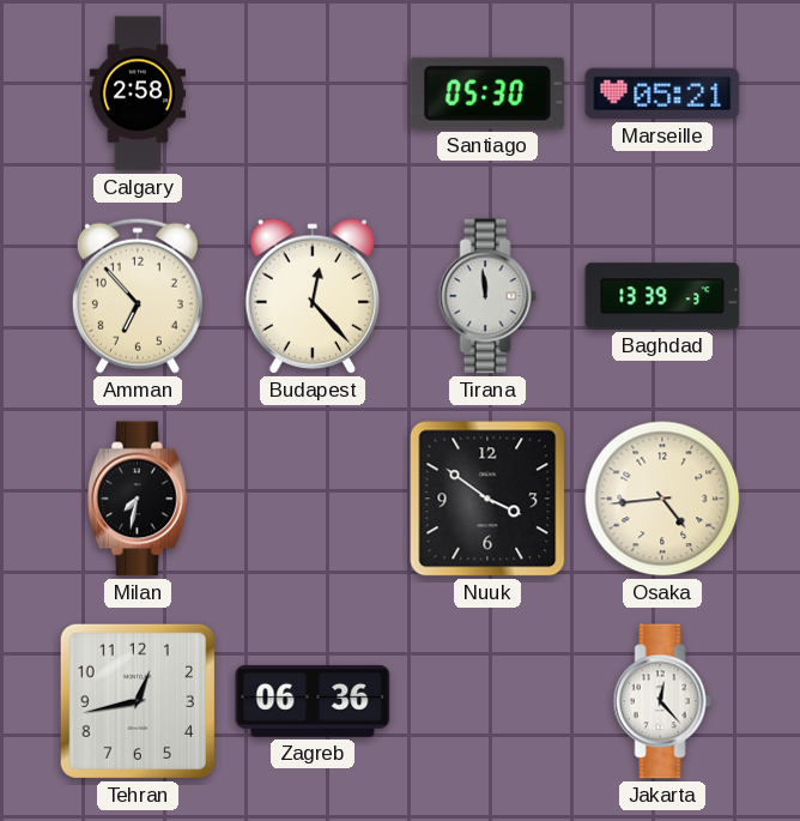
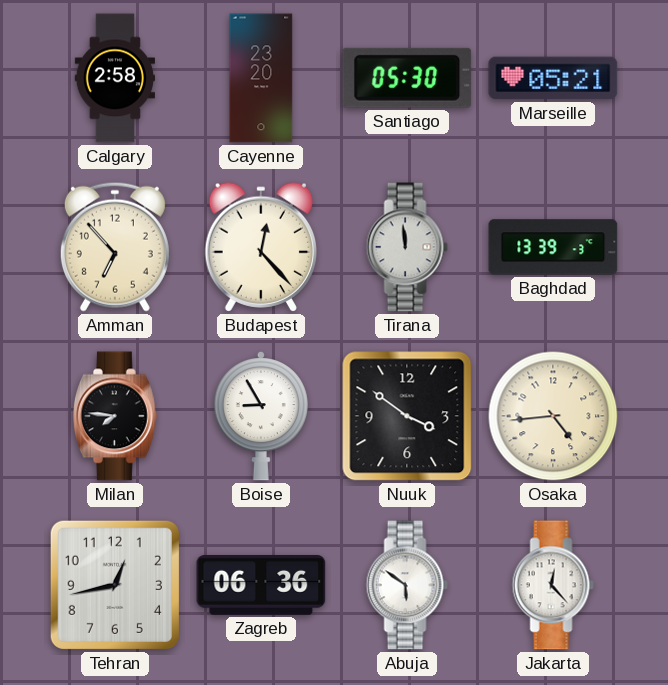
Cayenne: none -> 23:20 (261, 78)
Milan: 7:32 -> 7:46 (115, 416)
Boise: none -> 8:55 (261, 417)
Abuja: none -> 5:51 (407, 585)
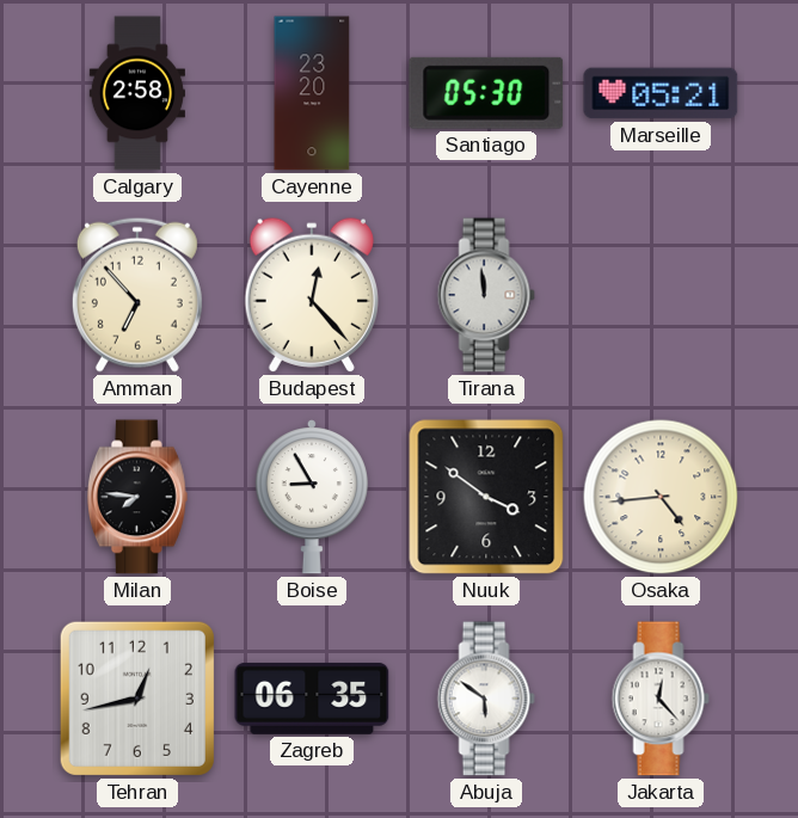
Baghdad: 13:39 -> none (553, 247)
Zagreb: 06:36 -> 06:35 (312, 699)
